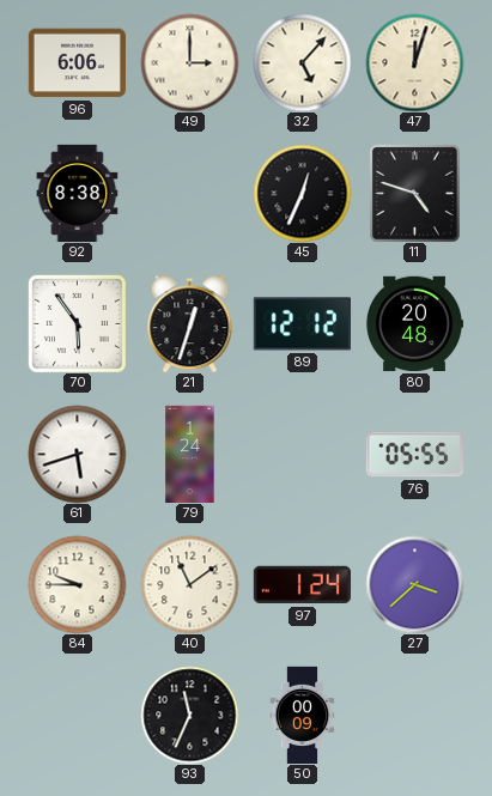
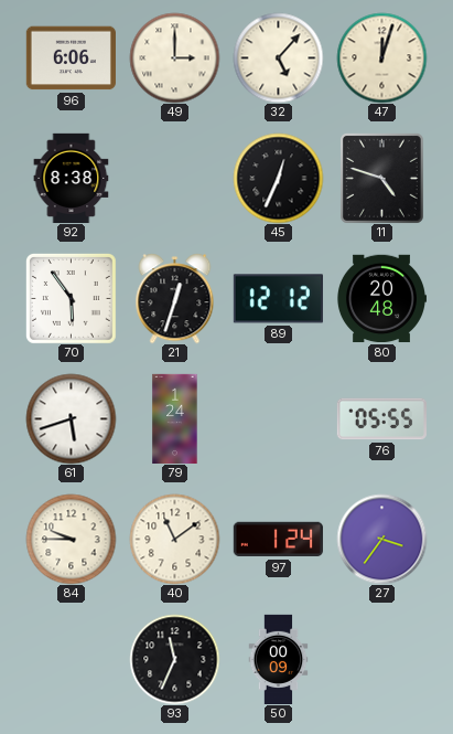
27: 3:38 -> 3:36 (381, 539)
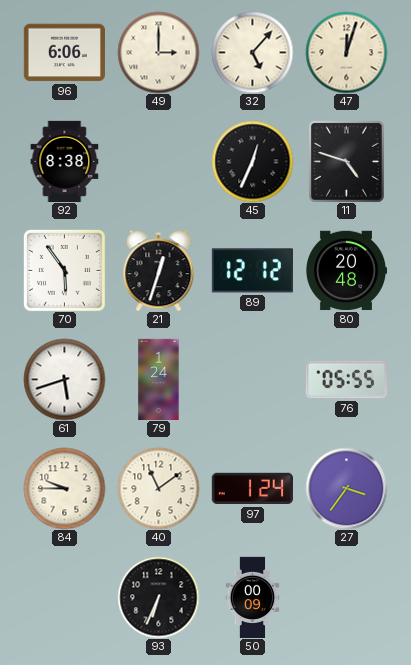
93: 11:34 -> 6:34 (158, 597)
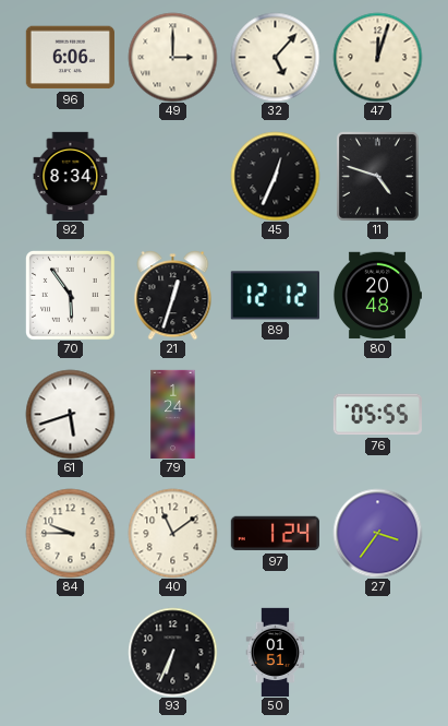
92: 8:38 -> 8:34 (71, 176)
50: 00:09 -> 01:51 (276, 652)
